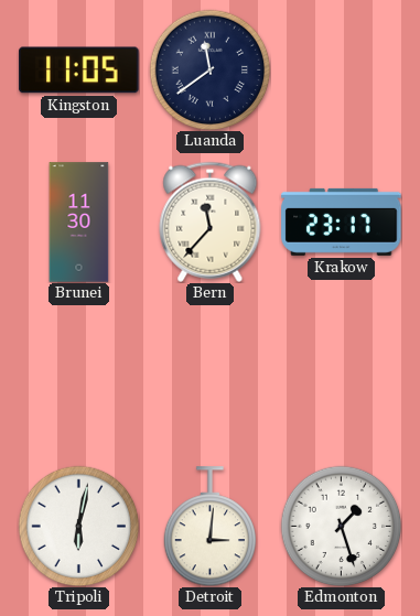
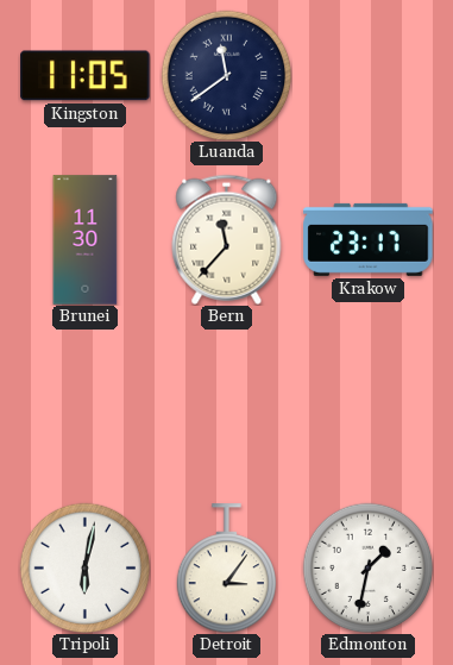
Detroit: 3:01 -> 3:06 (226, 569)
Edmonton: 1:27 -> 1:32 (367, 567)
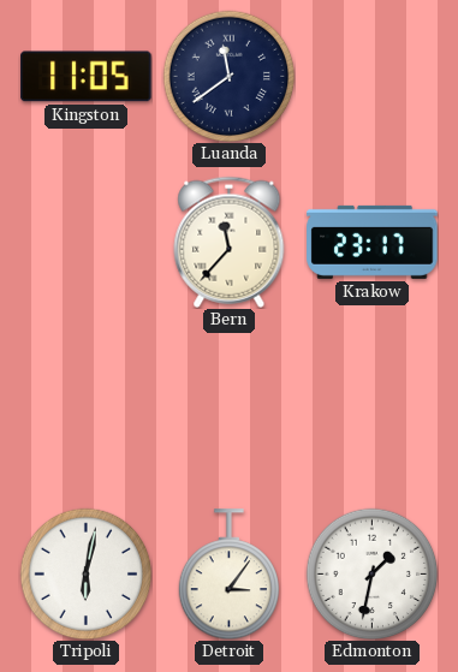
Brunei: 11:30 -> none (86, 240)
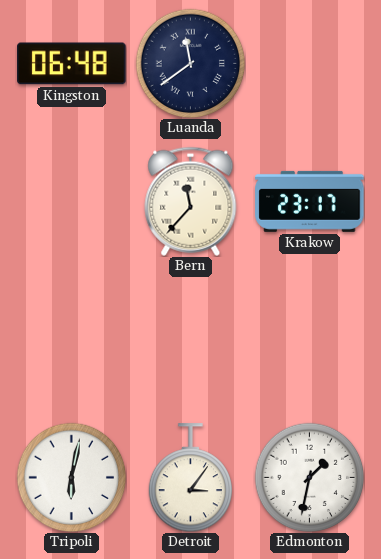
Kingston: 11:05 -> 06:48 (72, 64)
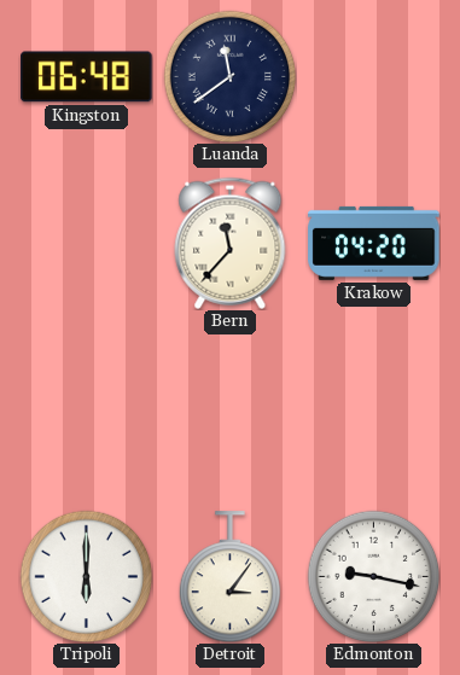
Krakow: 23:17 -> 04:20 (374, 243)
Tripoli: 6:02 -> 6:00 (86, 576)
Edmonton: 1:32 -> 9:17 (373, 576)
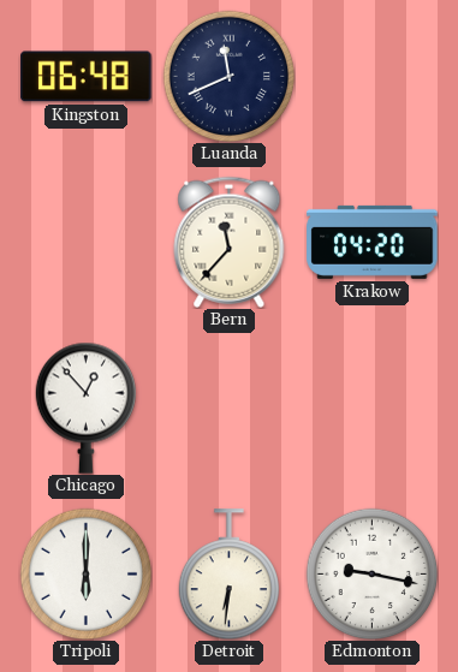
Luanda: 11:39 -> 11:41 (228, 76)
Chicago: none -> 12:53 (85, 408)
Detroit: 3:06 -> 6:31 (228, 575)
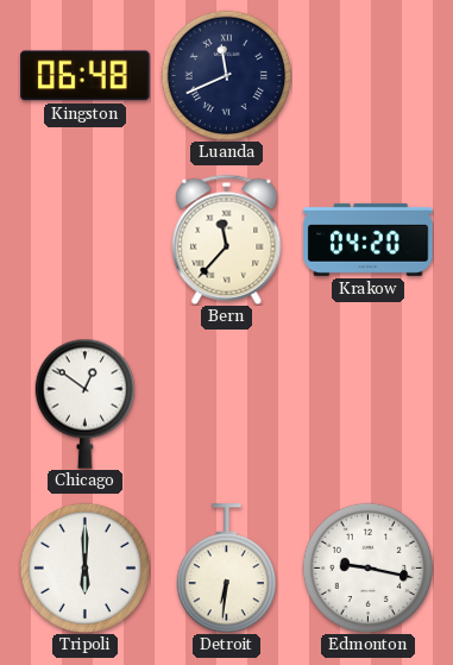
Chicago: 12:53 -> 12:51 (84, 403)
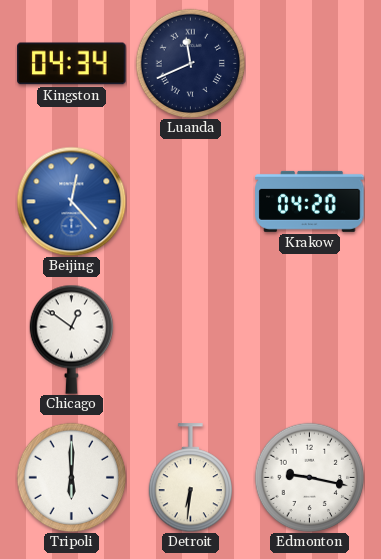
Kingston: 06:48 -> 04:34 (72, 64)
Beijing: none -> 12:23 (71, 201)
Bern: 11:37 -> none (227, 239)
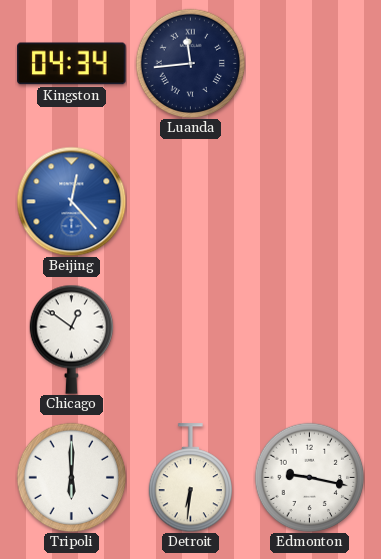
Luanda: 11:41 -> 11:44 (190, 63)
Krakow: 04:20 -> none (310, 201)
